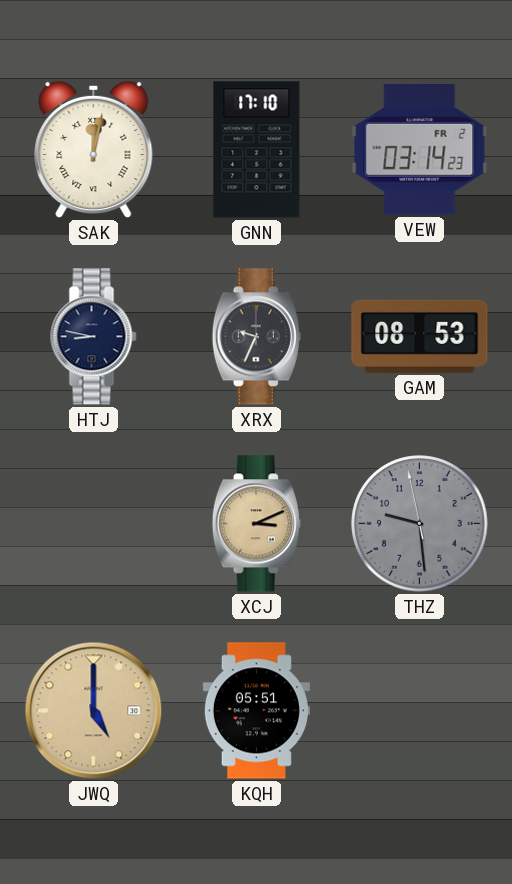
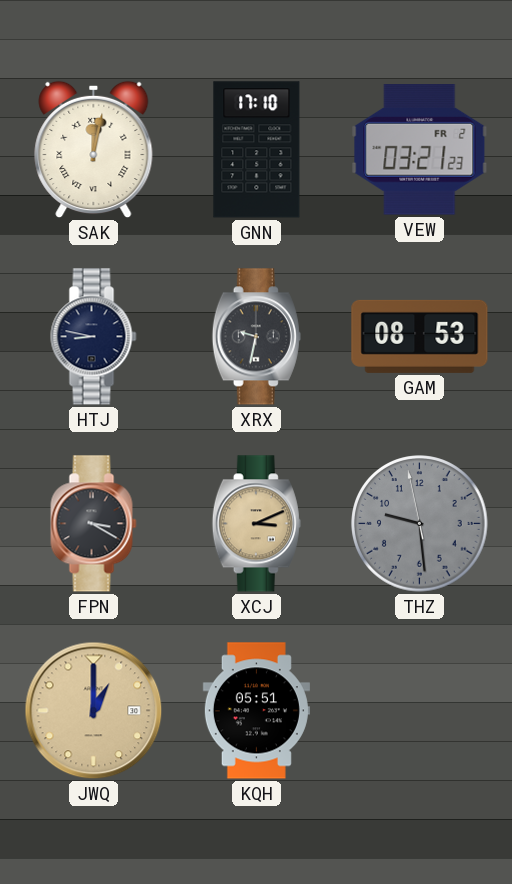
VEW: 03:14 -> 03:21 (420, 150)
XRX: 9:34 -> 9:32 (256, 337)
FPN: none -> 3:20 (94, 524)
JWQ: 5:00 -> 1:00 (94, 711)
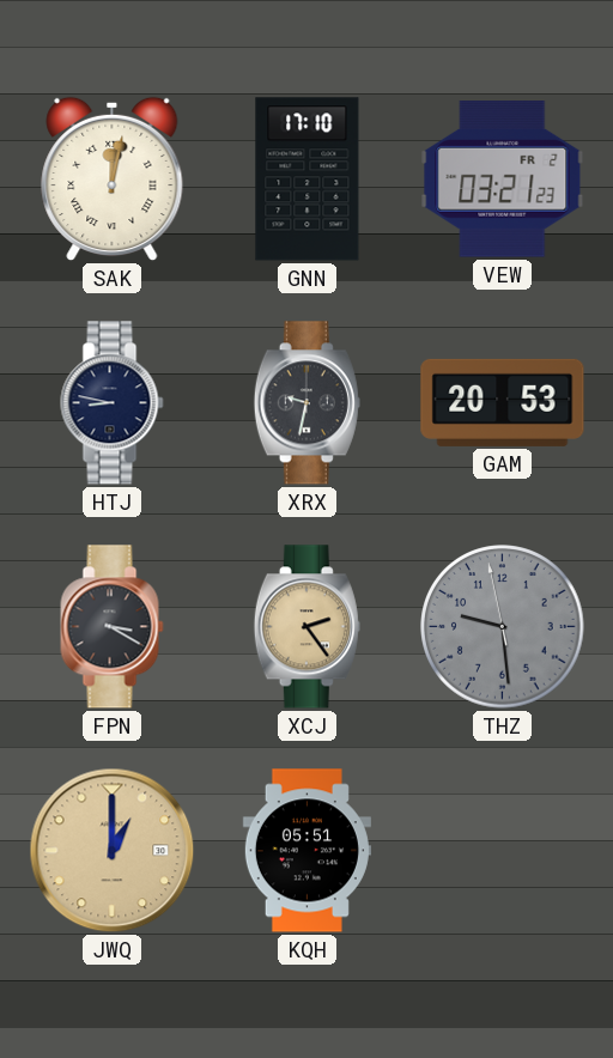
GAM: 08:53 -> 20:53 (503, 402)
XCJ: 3:11 -> 2:24 (306, 627)
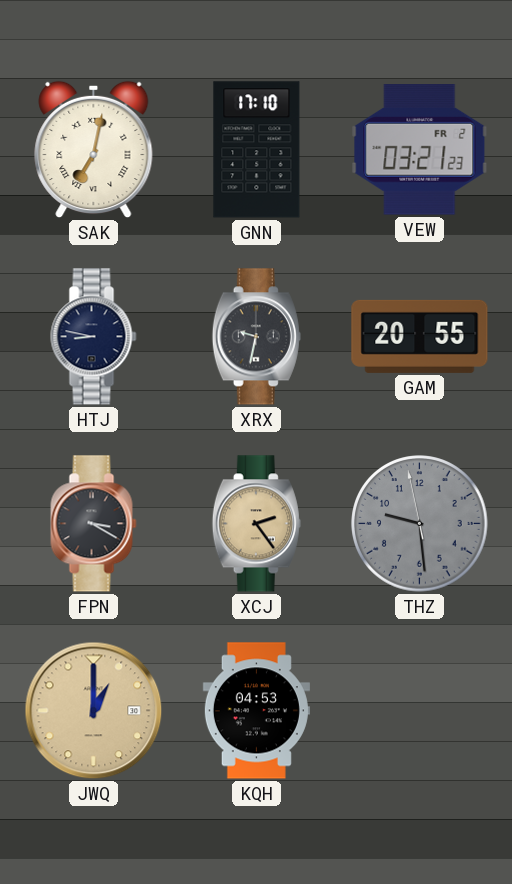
SAK: 12:02 -> 7:02 (94, 150)
GAM: 20:53 -> 20:55 (420, 336)
KQH: 05:51 -> 04:53 (256, 711)
